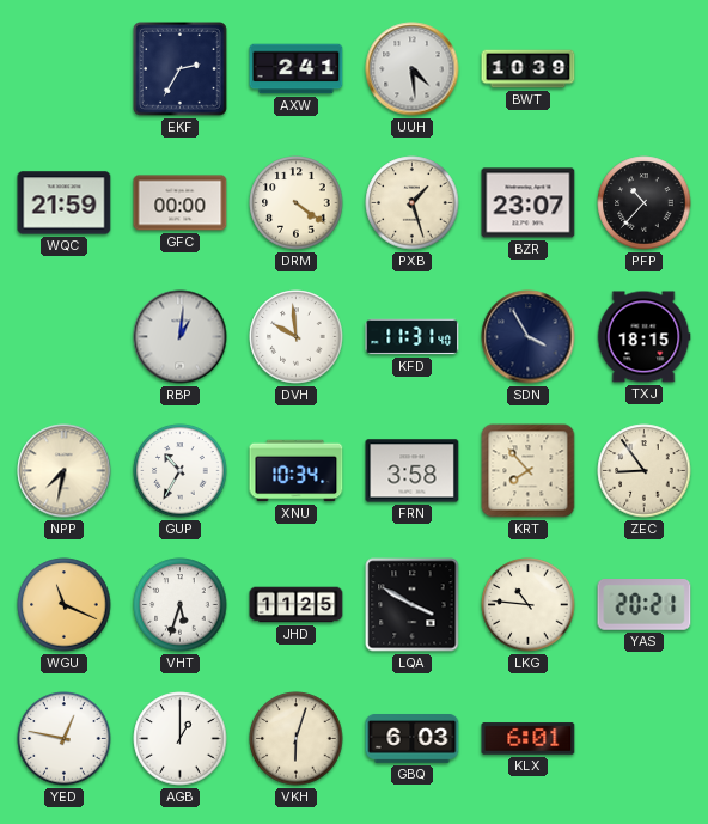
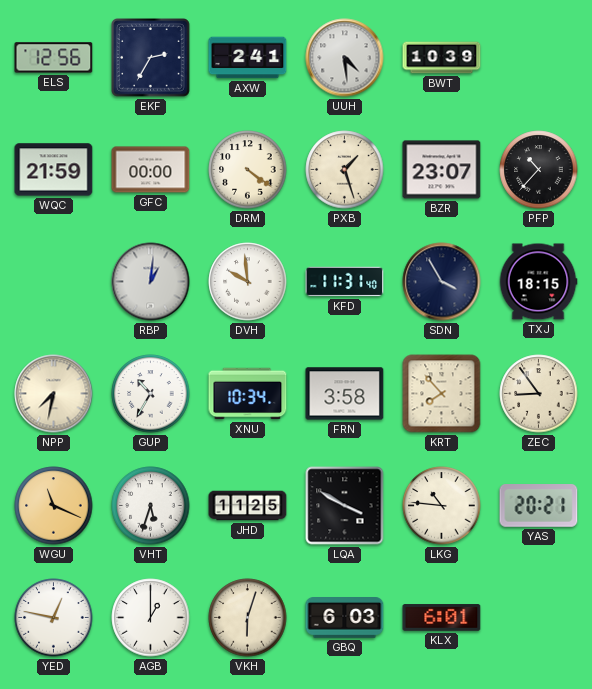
ELS: none -> 12:56 (54, 58)
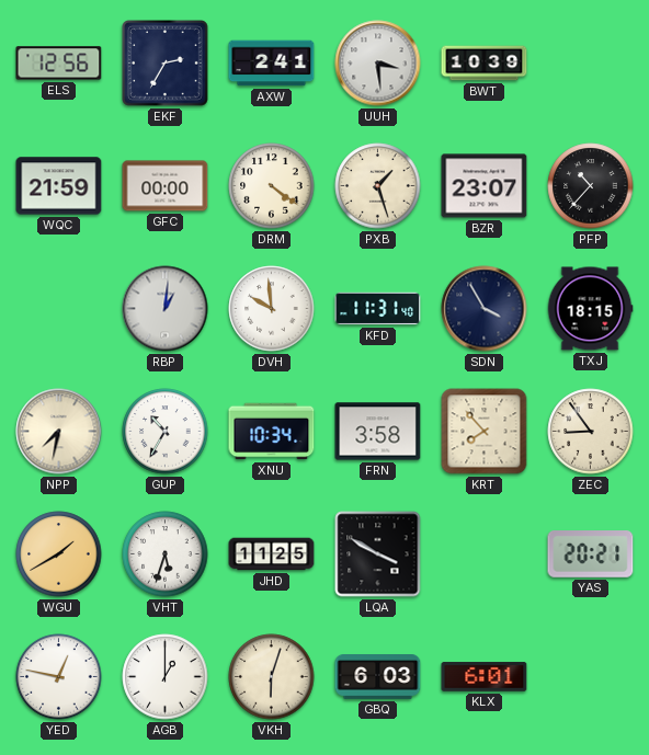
UUH: 4:29 -> 3:29 (378, 64)
WGU: 11:19 -> 1:40 (59, 554)
LKG: 10:46 -> none (442, 506)
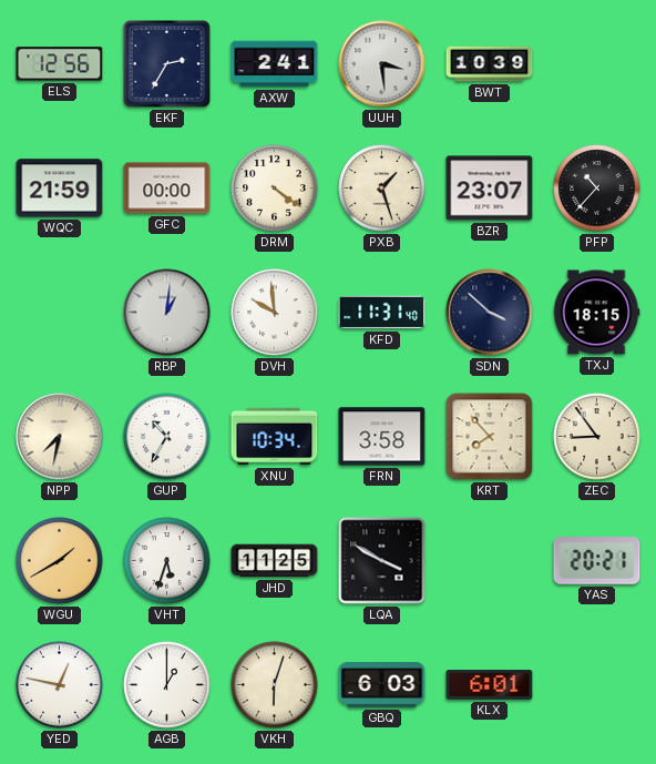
SDN: 3:55 -> 3:52 (490, 313)
